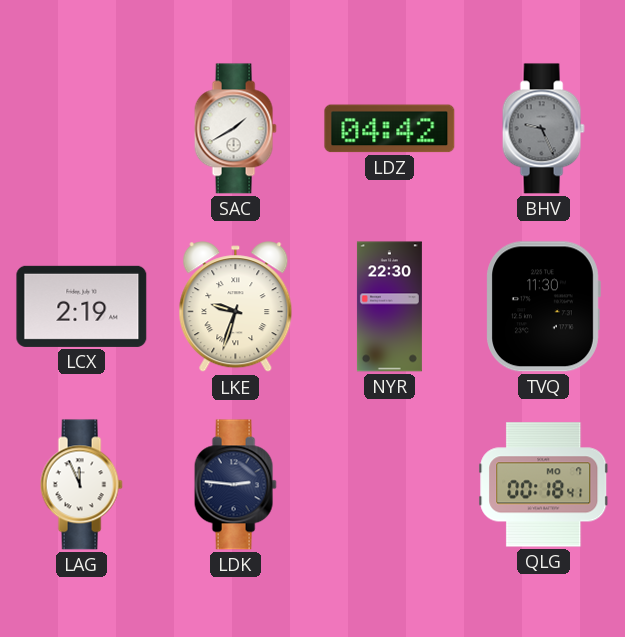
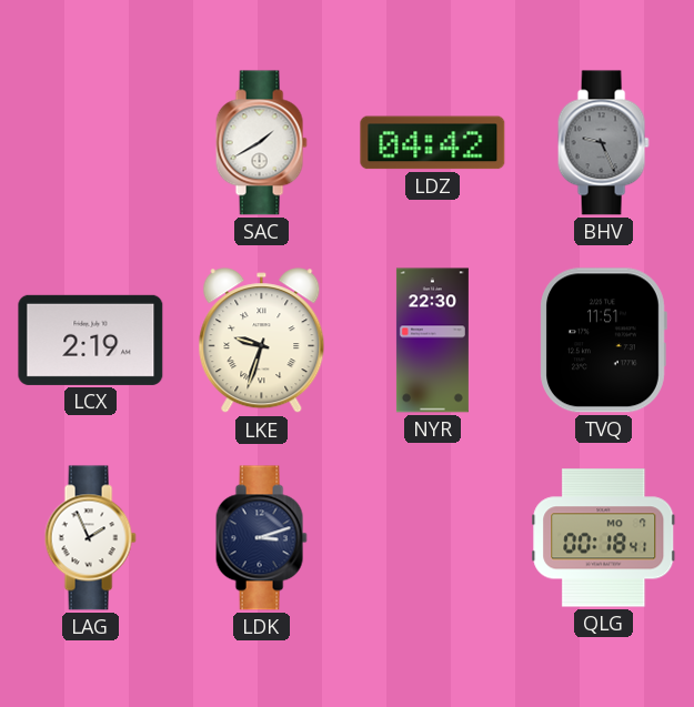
TVQ: 11:30 -> 11:51 (603, 341)
LAG: 11:56 -> 1:56 (90, 538)
LDK: 2:46 -> 3:12 (261, 538)
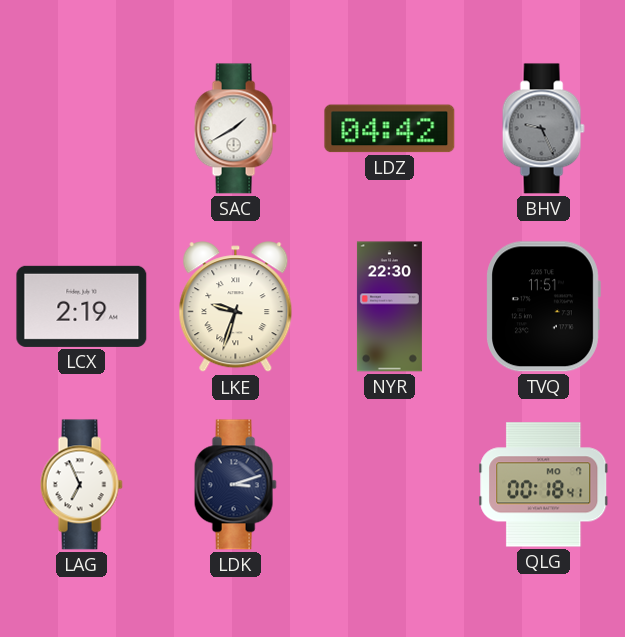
LAG: 1:56 -> 6:56 (81, 485)
